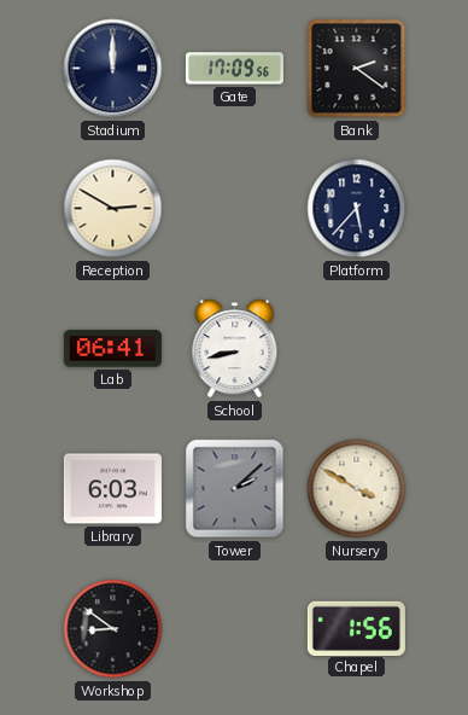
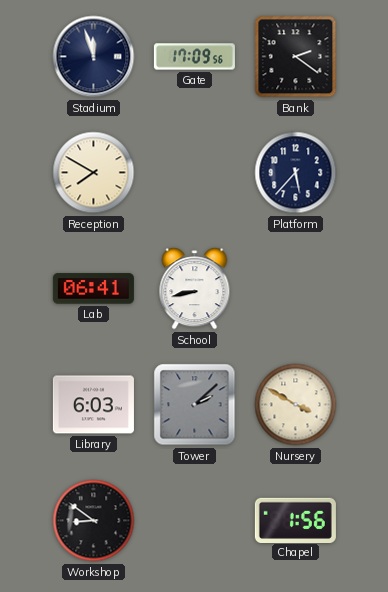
Stadium: 12:00 -> 11:57 (94, 57)
Reception: 2:50 -> 7:50 (94, 173)
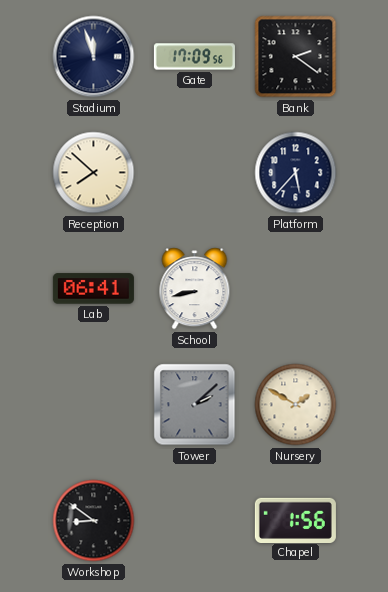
Reception: 7:50 -> 7:52 (94, 173)
Library: 6:03 -> none (93, 405)
Nursery: 3:50 -> 1:50 (296, 405)
